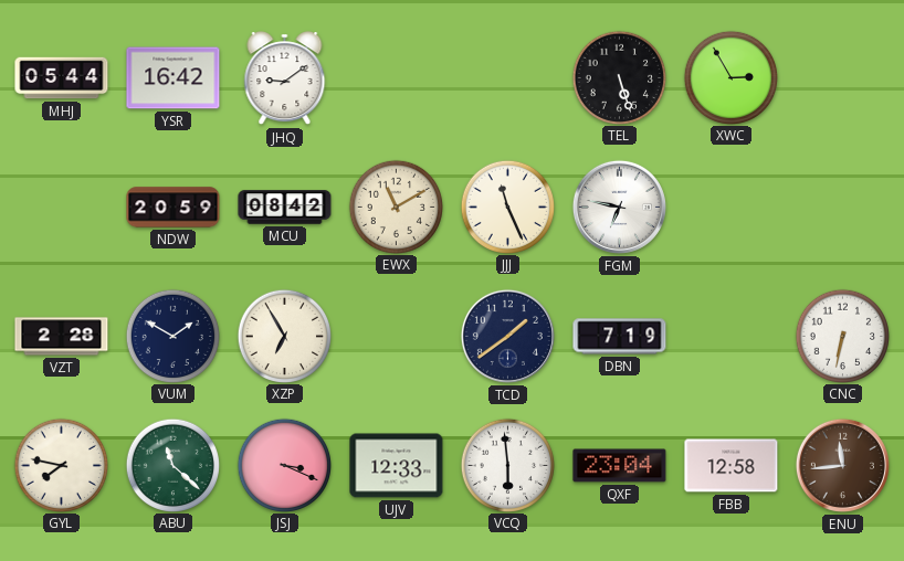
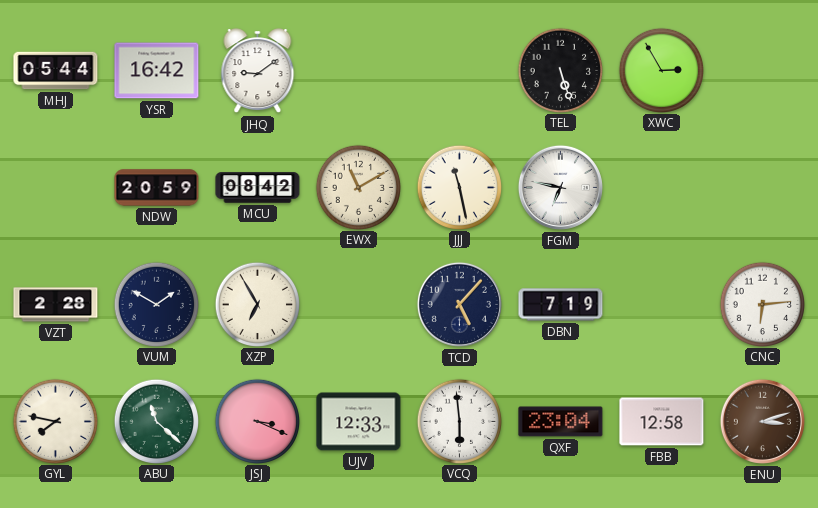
JJJ: 11:26 -> 11:28 (459, 187)
TCD: 1:39 -> 5:07 (459, 304)
CNC: 6:32 -> 6:14 (762, 304)
ENU: 11:44 -> 3:12 (762, 421)
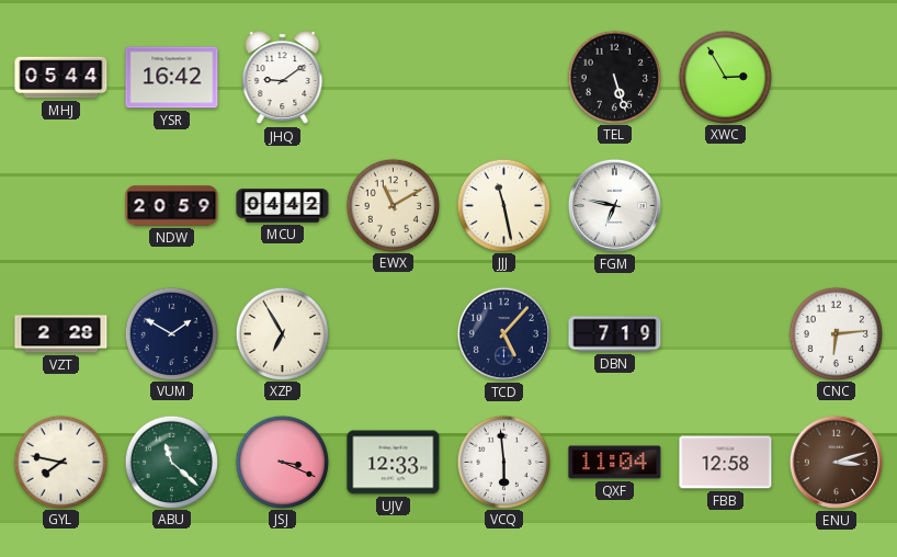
MCU: 08:42 -> 04:42 (283, 206)
QXF: 23:04 -> 11:04 (615, 463)
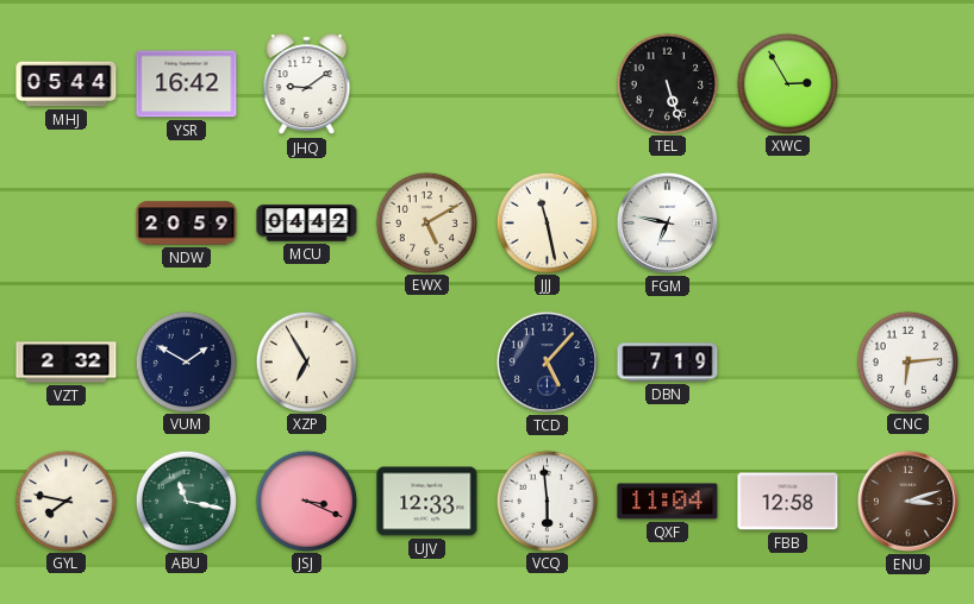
EWX: 11:10 -> 5:10 (426, 222)
VZT: 2:28 -> 2:32 (67, 363)
ABU: 11:22 -> 11:17 (186, 501)
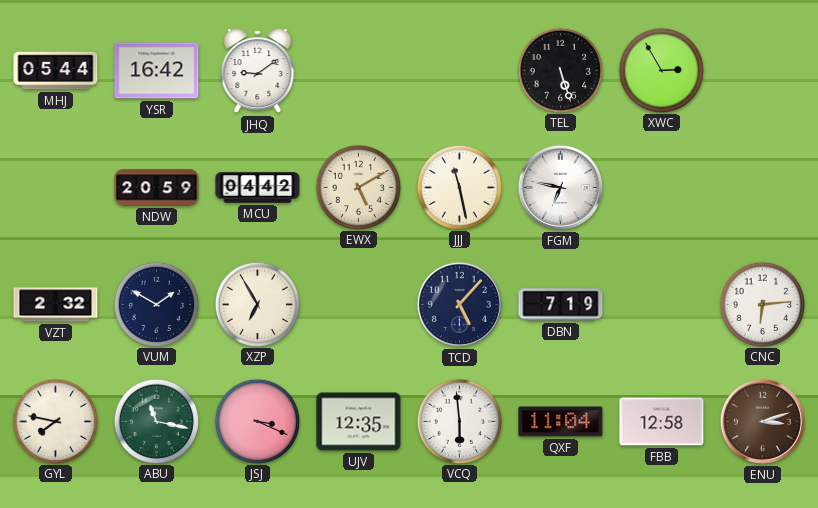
UJV: 12:33 -> 12:35 (359, 422)
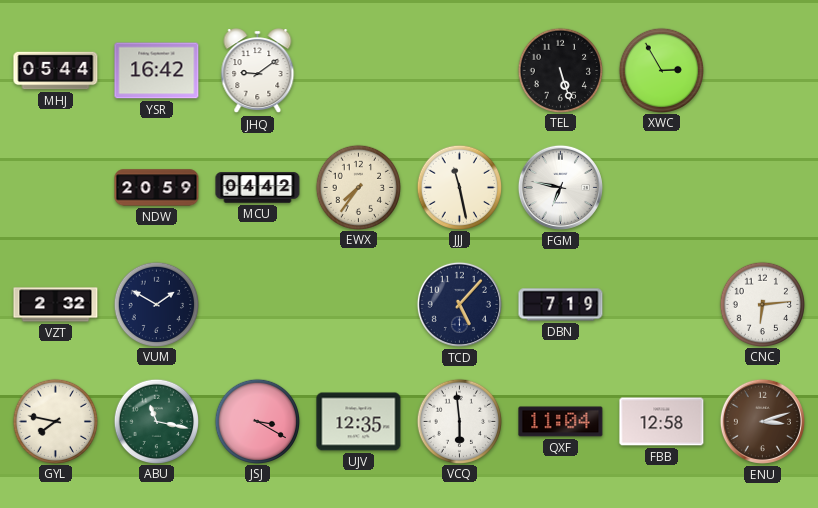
EWX: 5:10 -> 7:36 (358, 187)
XZP: 6:55 -> none (257, 304)
JSJ: 3:19 -> 3:20 (257, 421)
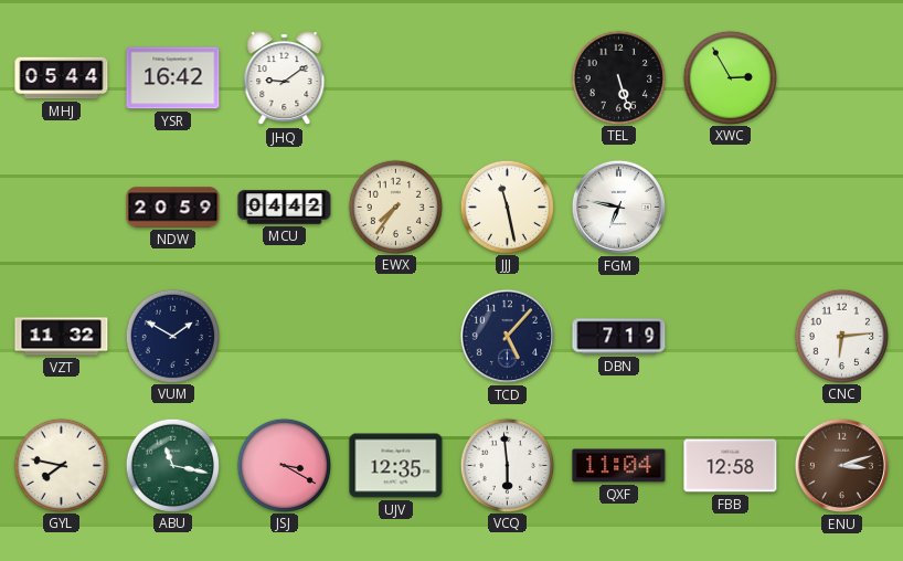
VZT: 2:32 -> 11:32 (62, 337)
